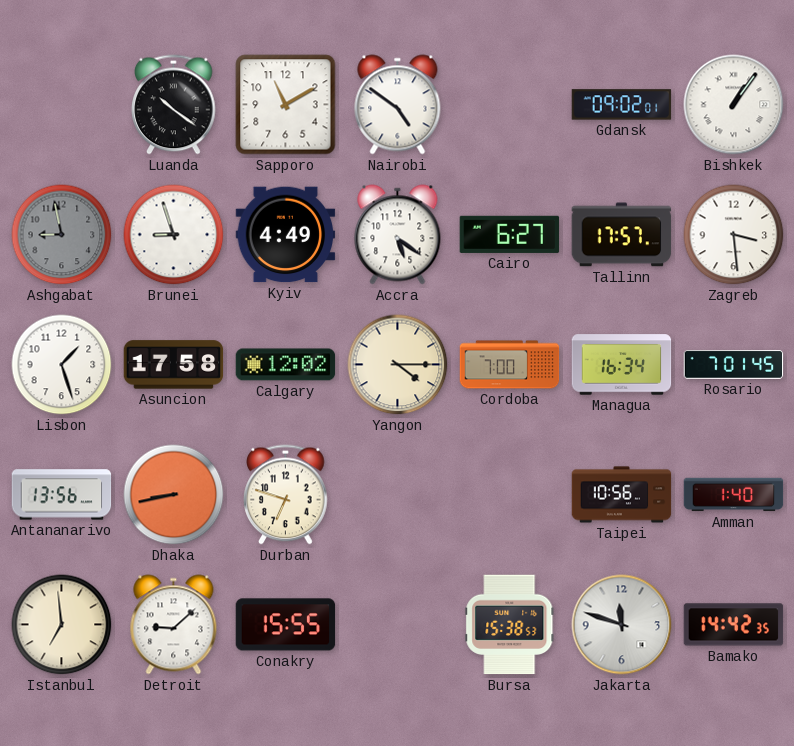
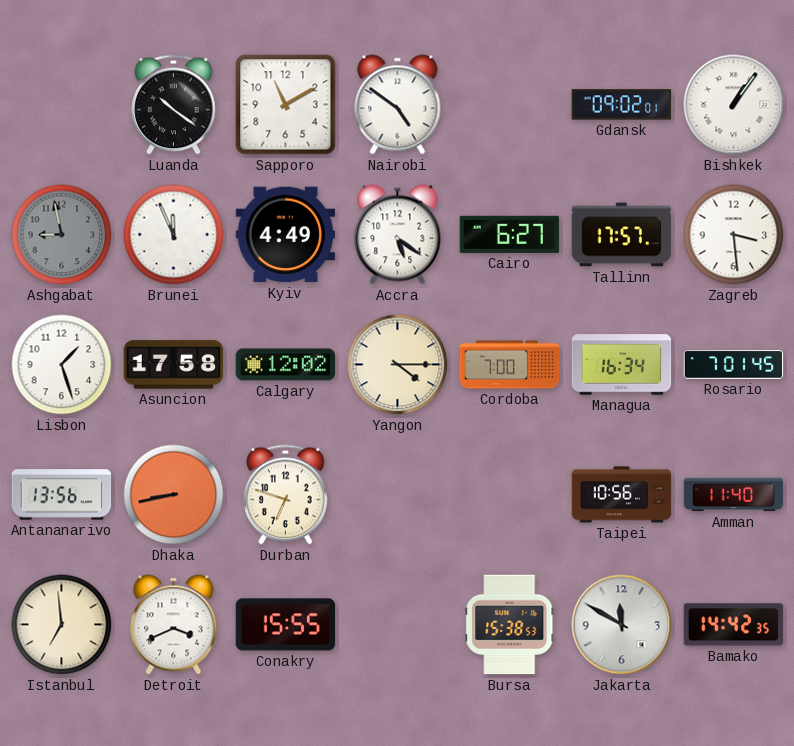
Brunei: 8:57 -> 11:56 (174, 235)
Amman: 1:40 -> 11:40 (734, 495)
Detroit: 9:08 -> 3:41 (174, 625)
Jakarta: 11:48 -> 11:50 (622, 625)
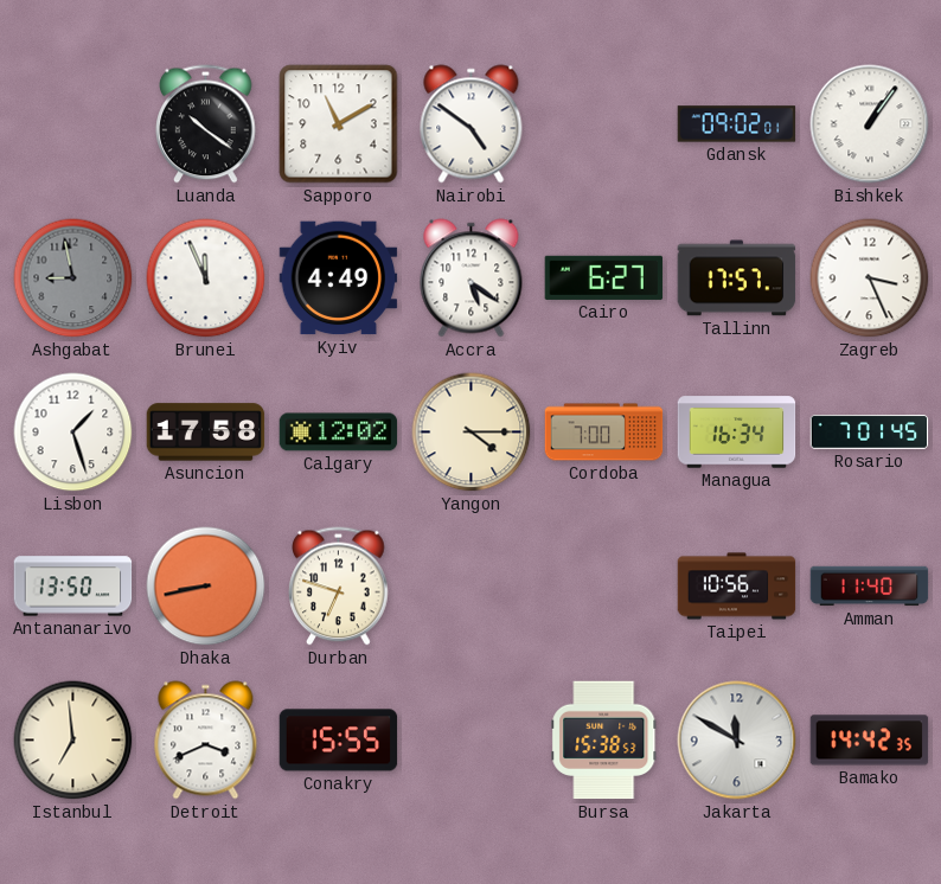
Zagreb: 3:29 -> 3:26 (870, 278)
Antananarivo: 13:56 -> 13:50 (73, 587)
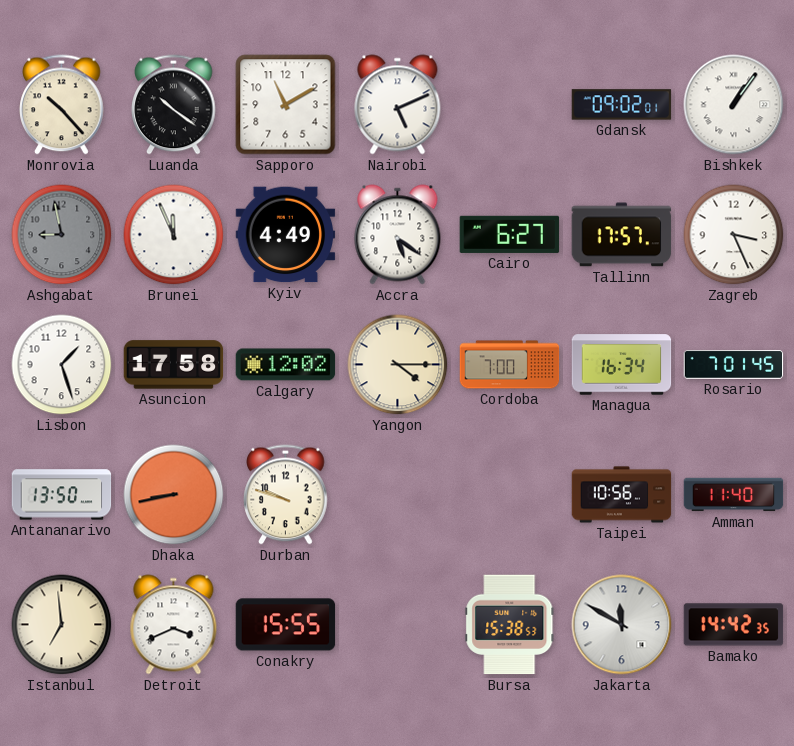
Monrovia: none -> 10:23 (62, 105)
Nairobi: 4:51 -> 5:11 (398, 105)
Durban: 6:48 -> 9:48 (286, 495)
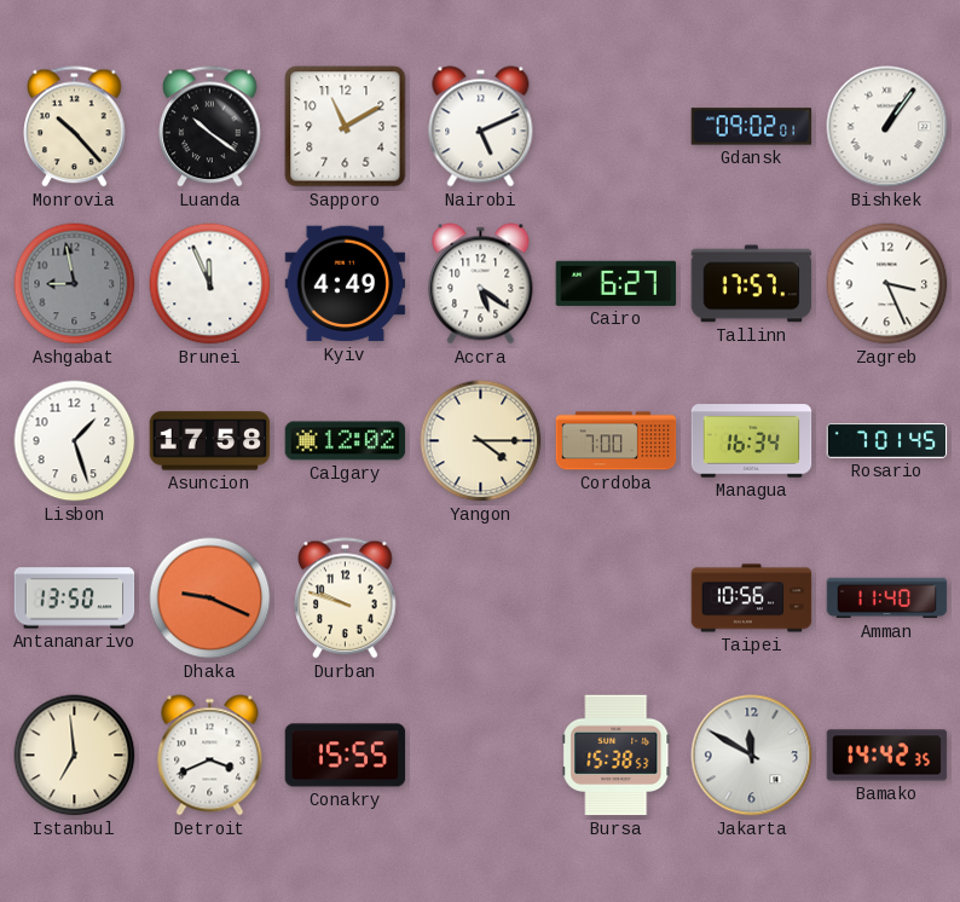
Dhaka: 8:43 -> 9:19 (210, 599)
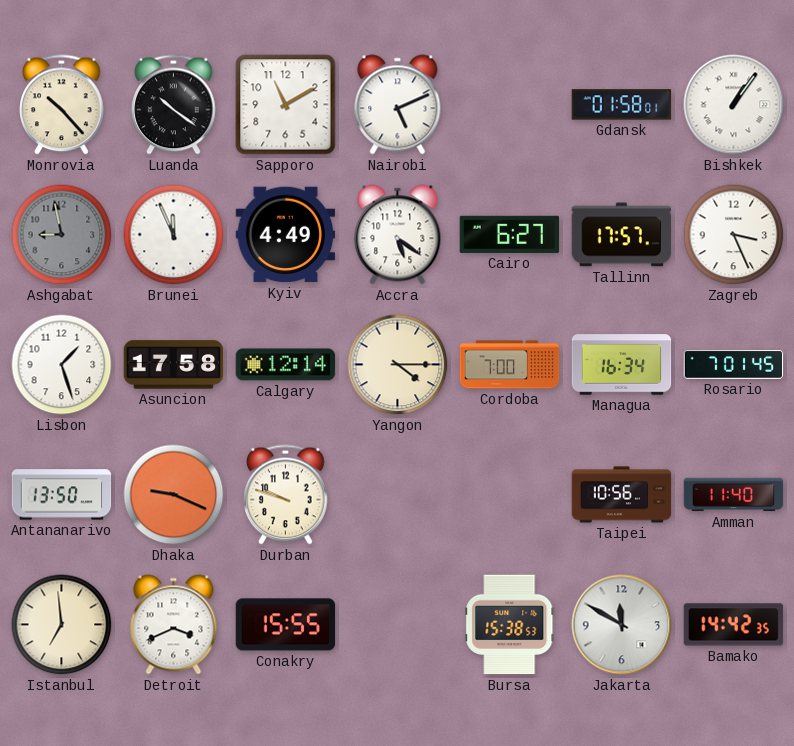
Gdansk: 09:02 -> 01:58 (622, 105)
Calgary: 12:02 -> 12:14 (286, 365)
